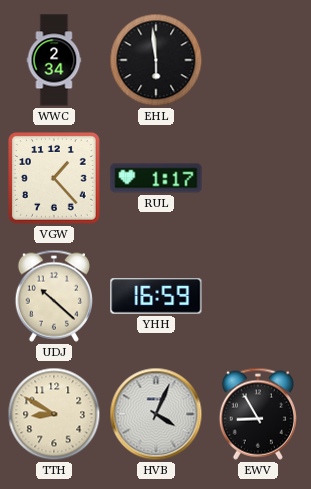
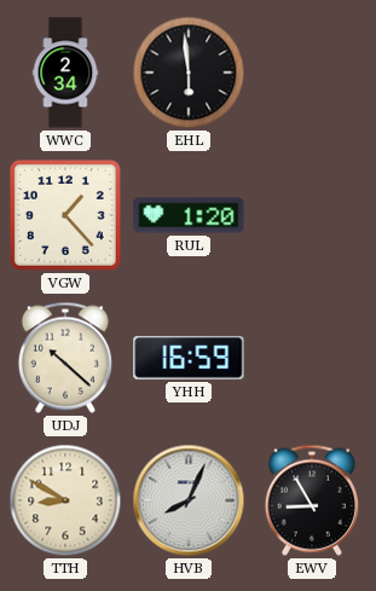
RUL: 1:17 -> 1:20 (189, 215)
HVB: 4:04 -> 8:04 (189, 500)
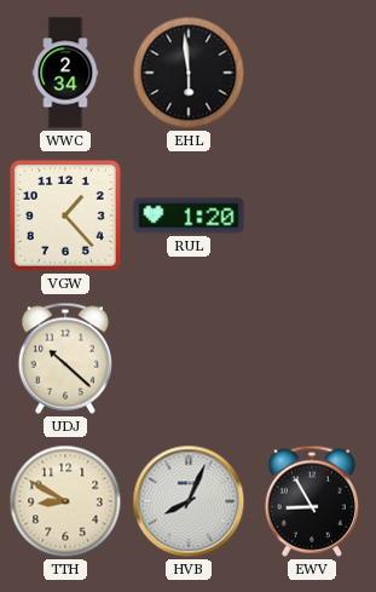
YHH: 16:59 -> none (189, 359)
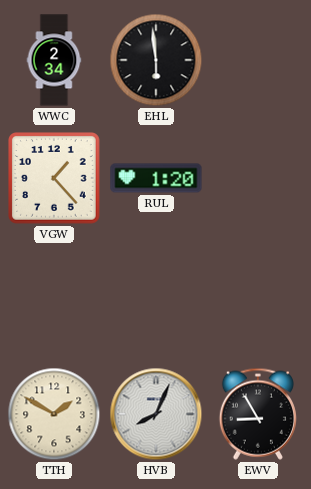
UDJ: 10:22 -> none (65, 358)
TTH: 8:50 -> 1:50 (54, 414)
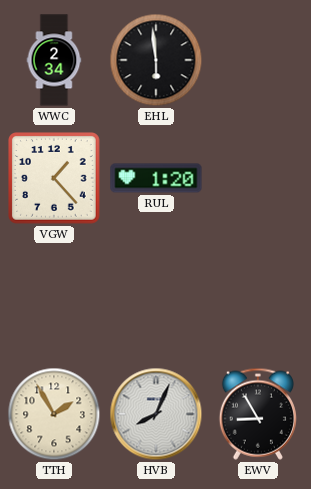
TTH: 1:50 -> 1:55 (54, 414)
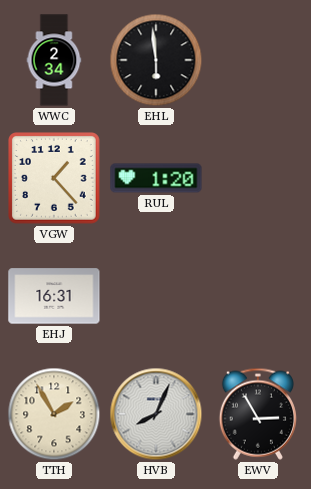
EHJ: none -> 16:31 (54, 296)
EWV: 8:55 -> 2:55 (258, 414)
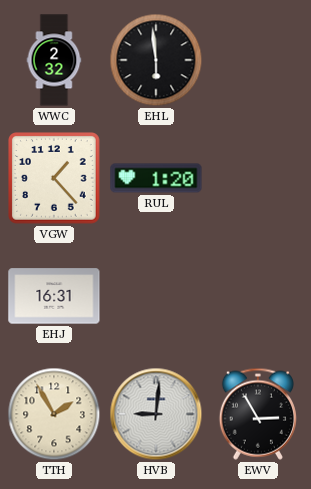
WWC: 2:34 -> 2:32 (54, 60)
HVB: 8:04 -> 9:01 (156, 414)
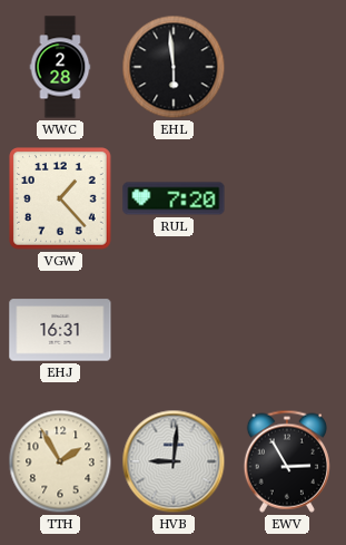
WWC: 2:32 -> 2:28 (60, 67)
RUL: 1:20 -> 7:20 (174, 198)
